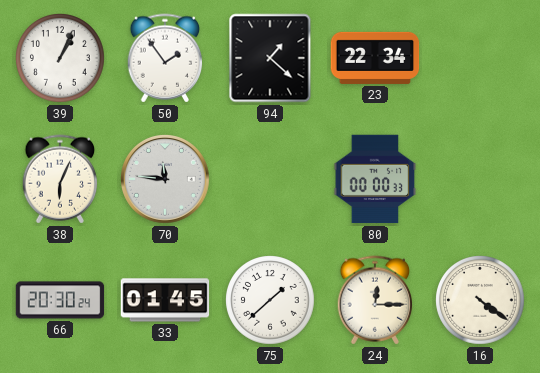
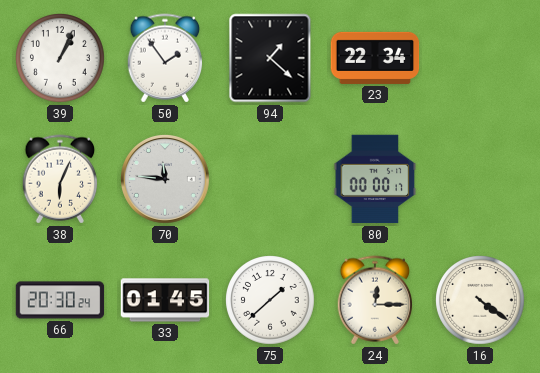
80: 00:00:33 -> 00:00:17 (375, 179)
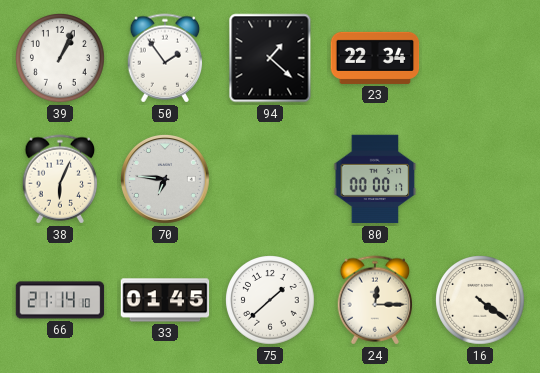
70: 11:46 -> 6:46 (166, 180)
66: 20:30 -> 21:14 (60, 300)
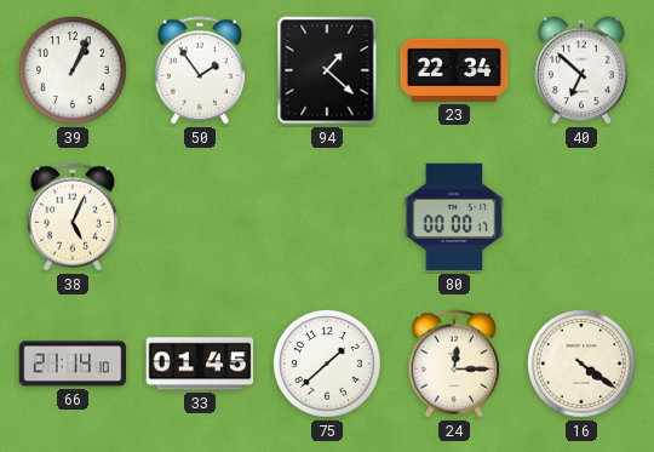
40: none -> 6:52 (581, 70)
38: 6:04 -> 5:04 (73, 217)
70: 6:46 -> none (166, 180)
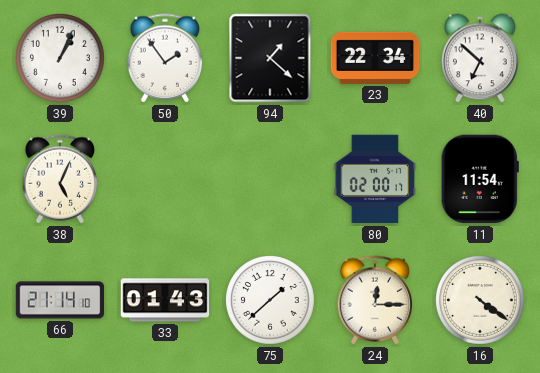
80: 00:00 -> 02:00 (375, 179)
11: none -> 11:54 (480, 179)
33: 01:45 -> 01:43 (165, 300)
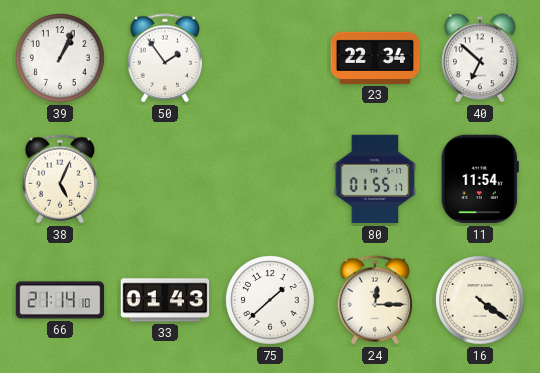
94: 1:22 -> none (270, 58)
80: 02:00 -> 01:55 (375, 179)
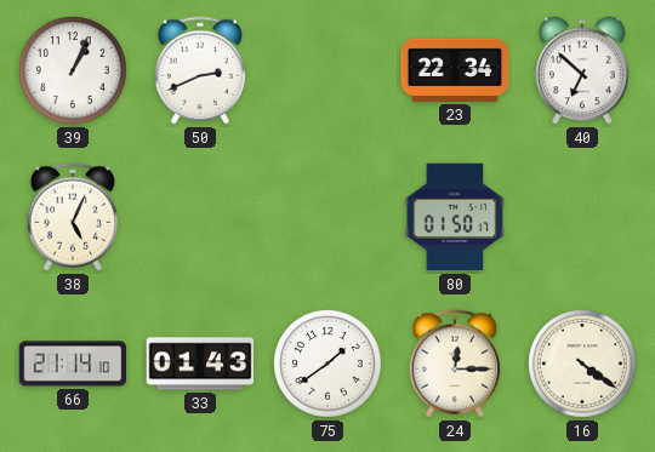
50: 1:54 -> 2:41 (200, 70)
80: 01:55 -> 01:50 (455, 217)
11: 11:54 -> none (480, 179)
75: 1:38 -> 1:39 (329, 365)
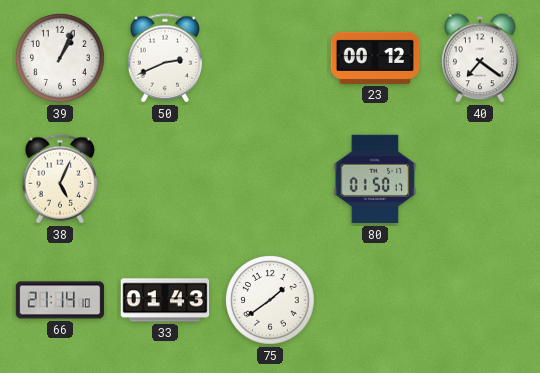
23: 22:34 -> 00:12 (375, 58)
40: 6:52 -> 7:21 (480, 58)
24: 12:15 -> none (455, 364)
16: 4:21 -> none (583, 365)
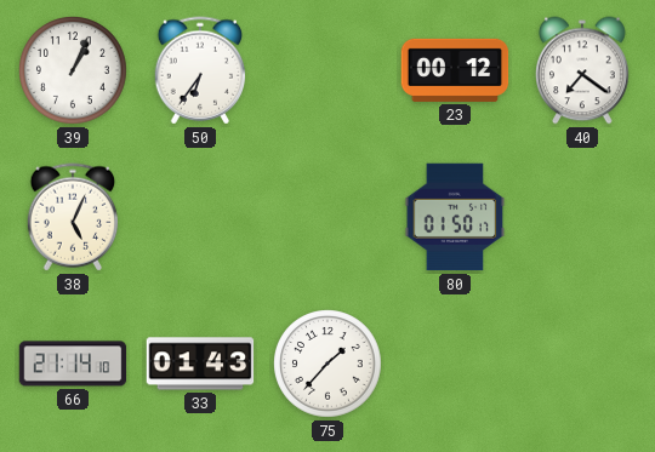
50: 2:41 -> 6:36 (200, 70)
75: 1:39 -> 1:37 (329, 365)
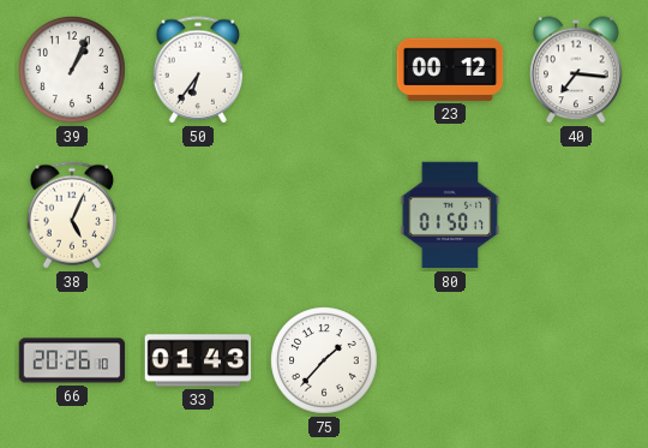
40: 7:21 -> 7:16 (576, 70)
66: 21:14 -> 20:26 (72, 360)
